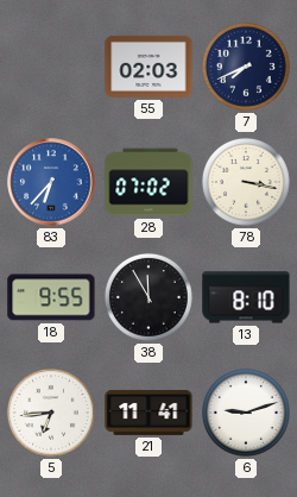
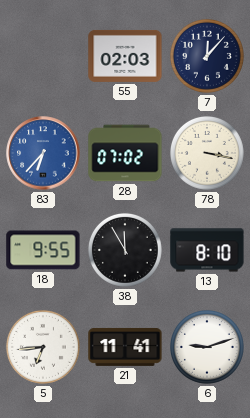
7: 7:41 -> 12:07 (207, 56)
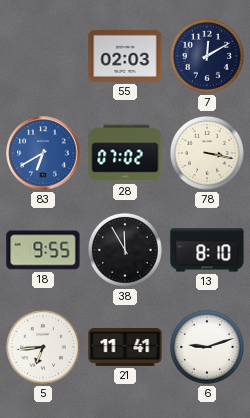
7: 12:07 -> 12:10 (207, 56)
83: 6:37 -> 6:40 (43, 153)
